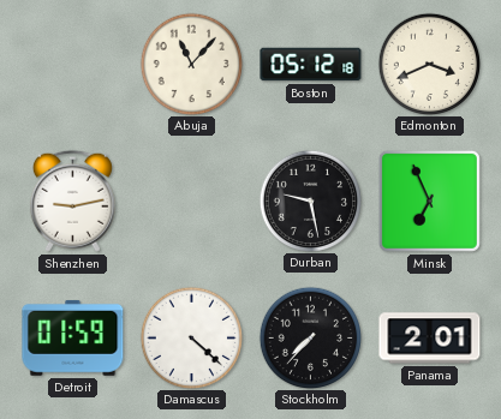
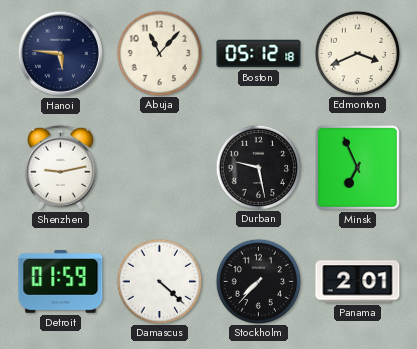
Hanoi: none -> 5:46 (60, 53)
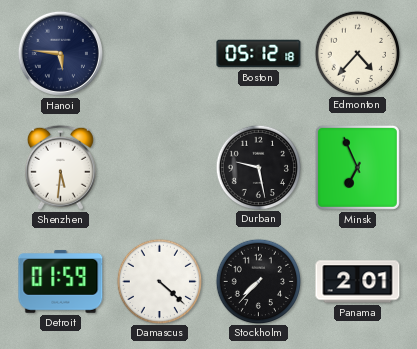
Abuja: 11:07 -> none (159, 53)
Edmonton: 3:41 -> 4:37 (357, 53)
Shenzhen: 9:13 -> 5:31 (60, 167)
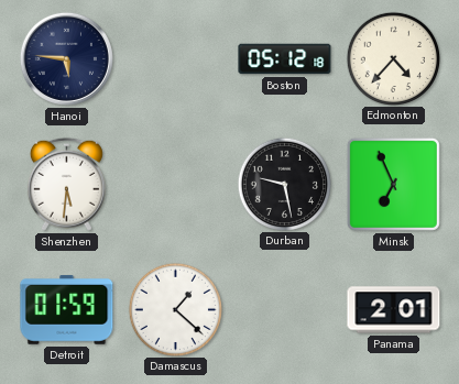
Damascus: 4:22 -> 1:22 (175, 309)
Stockholm: 7:37 -> none (258, 281)
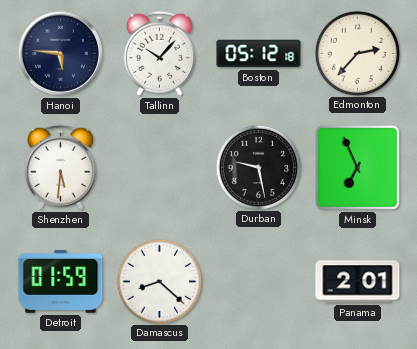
Tallinn: none -> 10:07 (159, 53)
Edmonton: 4:37 -> 2:37 (357, 53)
Damascus: 1:22 -> 8:22 (159, 281)
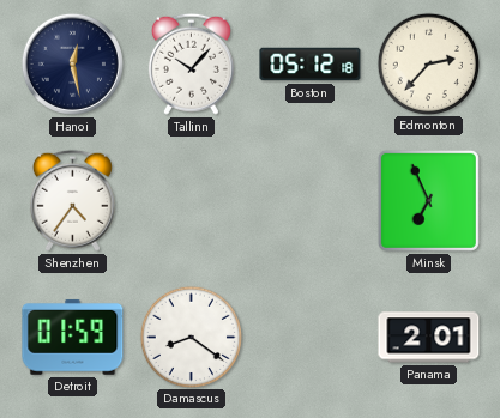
Hanoi: 5:46 -> 12:28 (72, 63)
Shenzhen: 5:31 -> 4:36 (72, 200)
Durban: 9:28 -> none (258, 167)
Damascus: 8:22 -> 8:21 (191, 337)
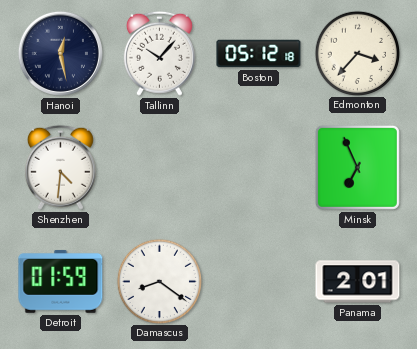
Edmonton: 2:37 -> 3:37 (357, 53)
Shenzhen: 4:36 -> 4:31 (60, 167)
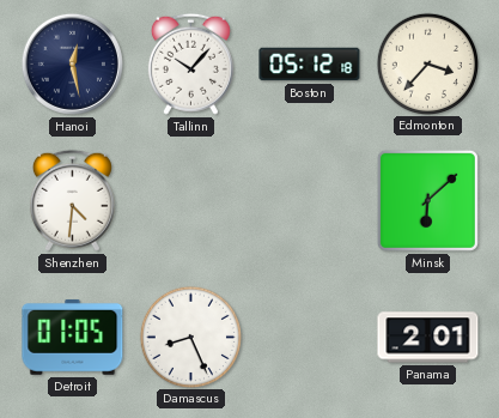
Minsk: 6:56 -> 6:08 (427, 200)
Detroit: 01:59 -> 01:05 (73, 337)
Damascus: 8:21 -> 8:26 (190, 337)
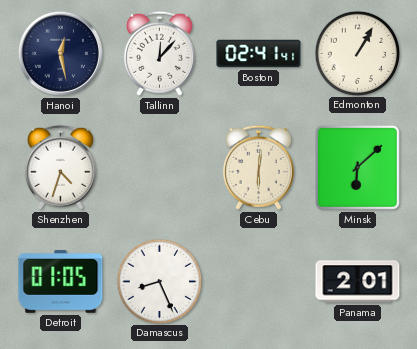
Tallinn: 10:07 -> 12:07 (159, 53)
Boston: 05:12 -> 02:41 (259, 54)
Edmonton: 3:37 -> 1:05 (357, 53)
Shenzhen: 4:31 -> 4:33 (60, 167)
Cebu: none -> 6:01 (258, 167)
